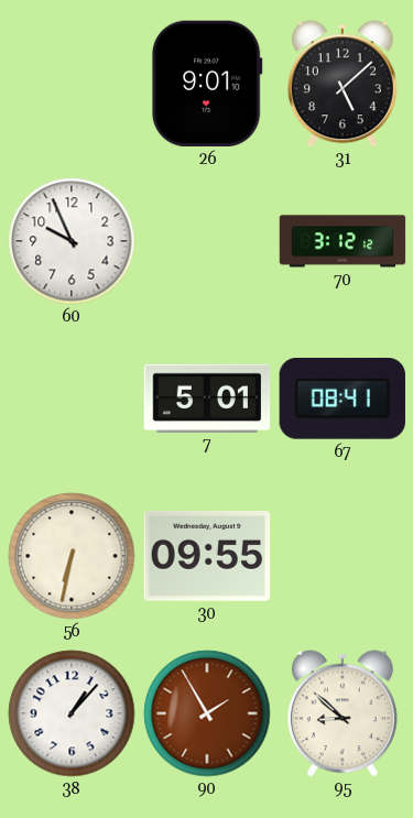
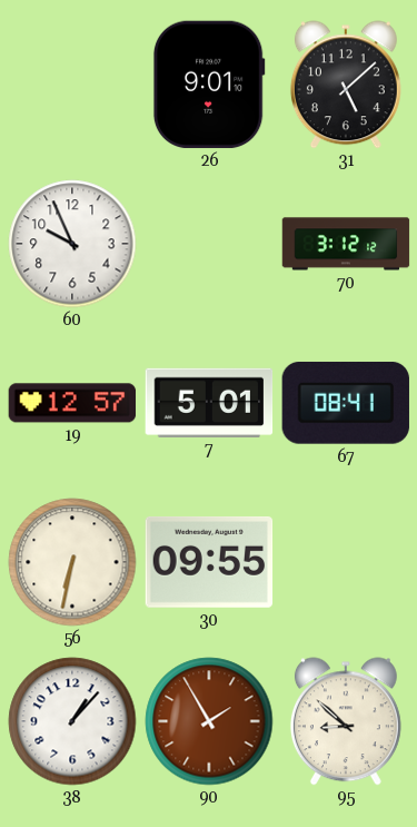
19: none -> 12:57 (72, 403)
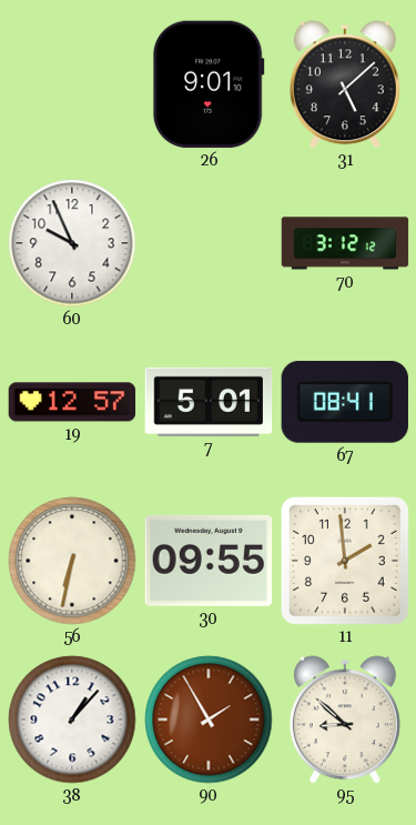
11: none -> 1:59 (345, 561)
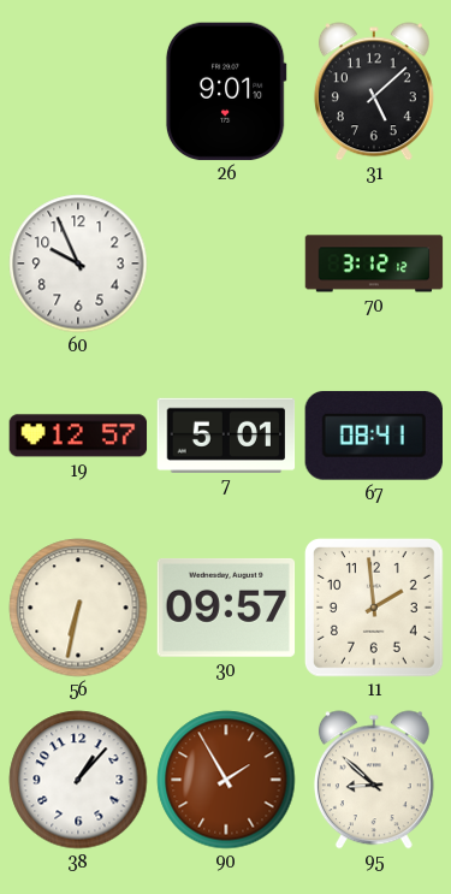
30: 09:55 -> 09:57 (226, 608)
